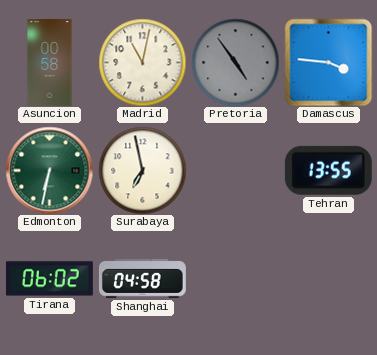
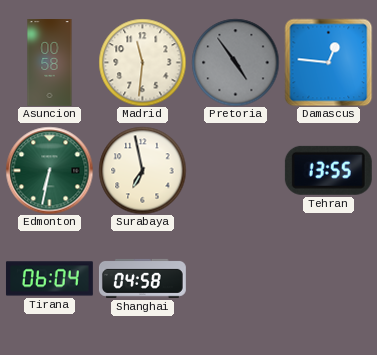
Madrid: 11:02 -> 11:31 (142, 62)
Damascus: 3:46 -> 12:46 (328, 62)
Tirana: 06:02 -> 06:04 (49, 279)
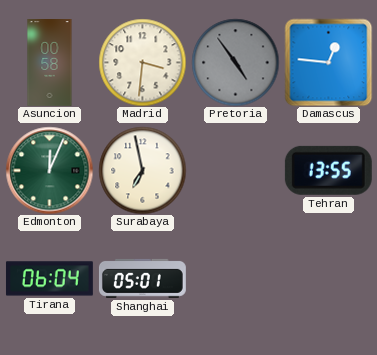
Madrid: 11:31 -> 3:31 (142, 62)
Edmonton: 6:32 -> 12:04 (49, 170)
Shanghai: 04:58 -> 05:01 (142, 278)
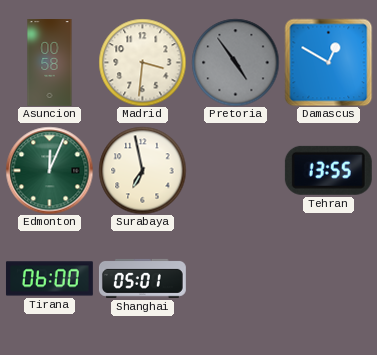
Damascus: 12:46 -> 12:50 (328, 62)
Tirana: 06:04 -> 06:00 (49, 279)
